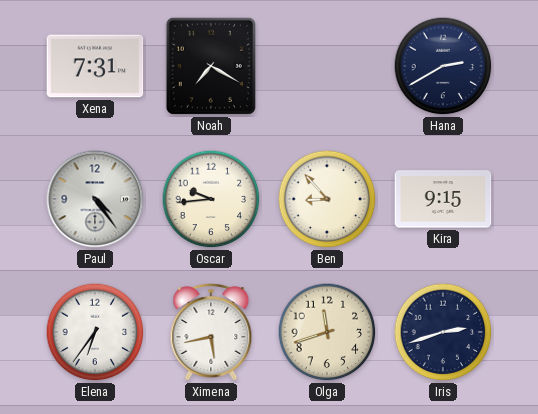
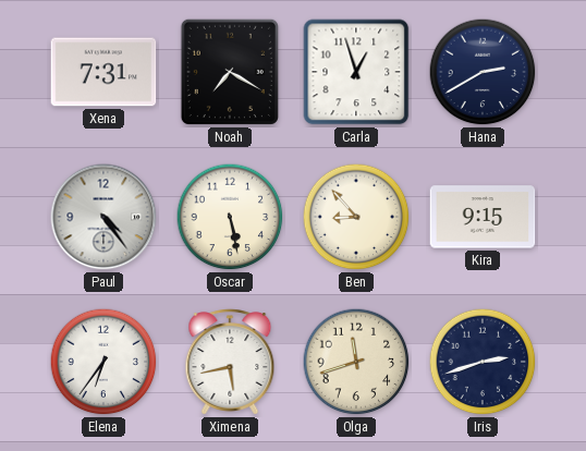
Carla: none -> 12:57 (356, 72)
Oscar: 9:44 -> 5:28 (230, 217)
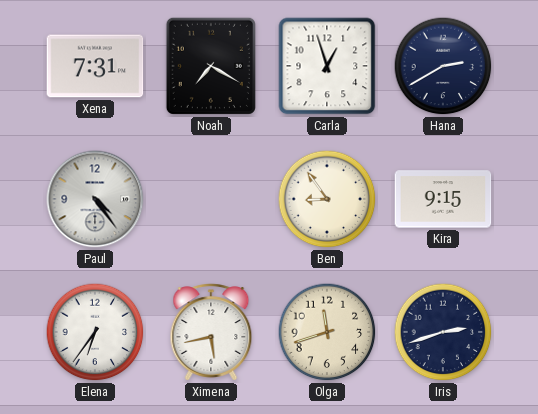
Oscar: 5:28 -> none (230, 217)
Ben: 8:53 -> 8:54 (327, 199)
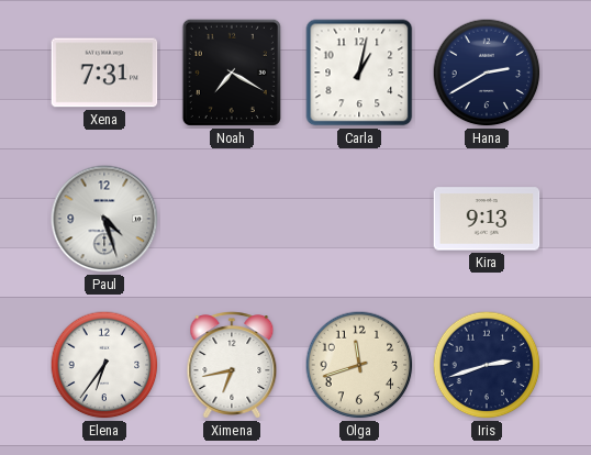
Carla: 12:57 -> 1:02 (359, 73)
Paul: 4:24 -> 4:27 (104, 219)
Ben: 8:54 -> none (327, 199)
Kira: 9:15 -> 9:13 (487, 219)
Ximena: 5:43 -> 6:43 (232, 365)
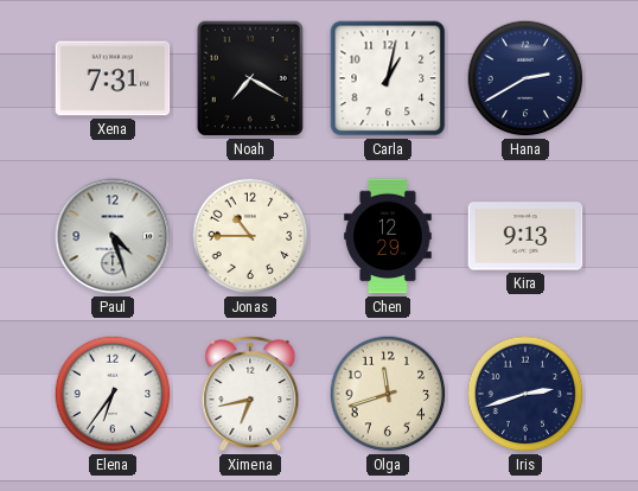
Jonas: none -> 10:45 (250, 236)
Chen: none -> 12:29 (388, 236)
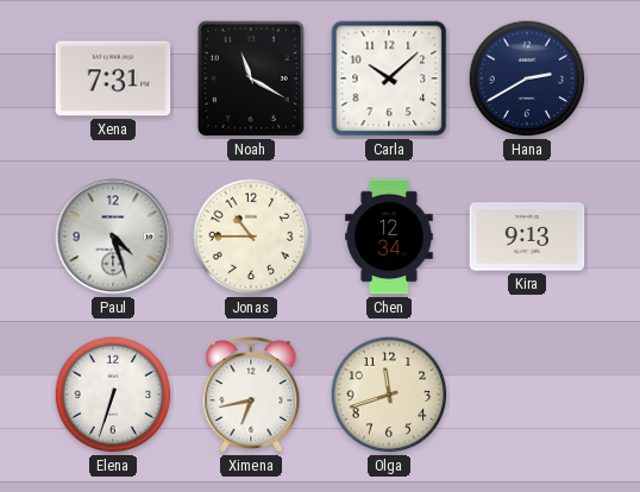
Noah: 7:20 -> 11:20 (251, 78)
Carla: 1:02 -> 10:08 (389, 78)
Chen: 12:29 -> 12:34 (389, 236)
Elena: 6:36 -> 6:33 (113, 395)
Iris: 2:42 -> none (525, 394)
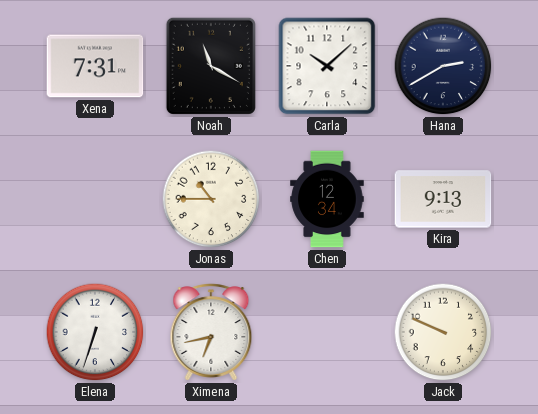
Paul: 4:27 -> none (113, 236)
Olga: 11:42 -> none (389, 395)
Jack: none -> 9:49 (443, 332)
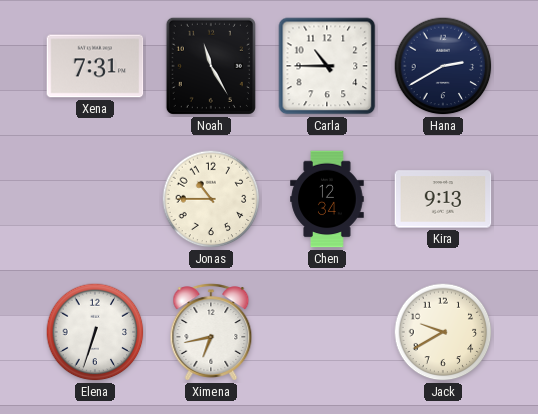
Noah: 11:20 -> 11:25 (211, 66)
Carla: 10:08 -> 10:45 (327, 66)
Jack: 9:49 -> 9:40 (443, 332)
